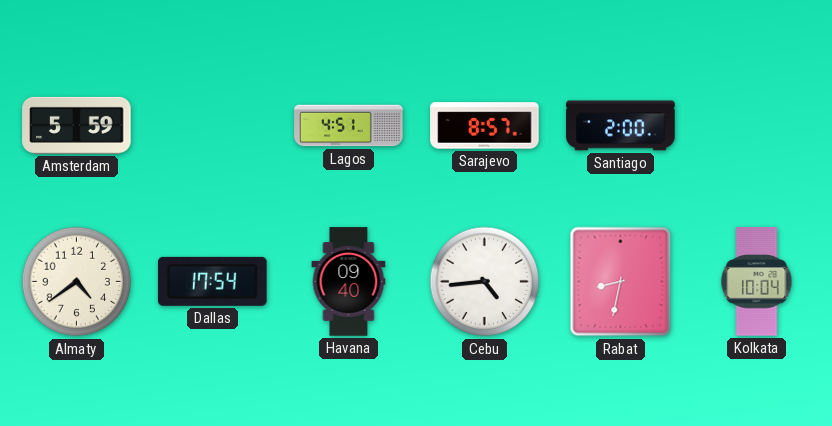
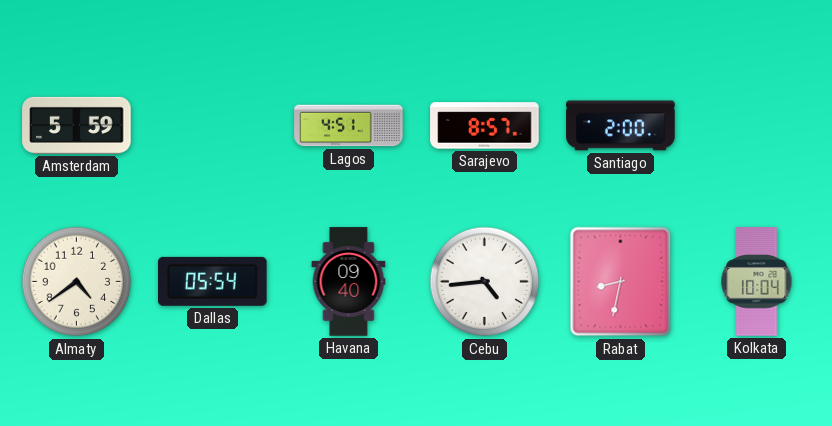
Dallas: 17:54 -> 05:54 (213, 281)
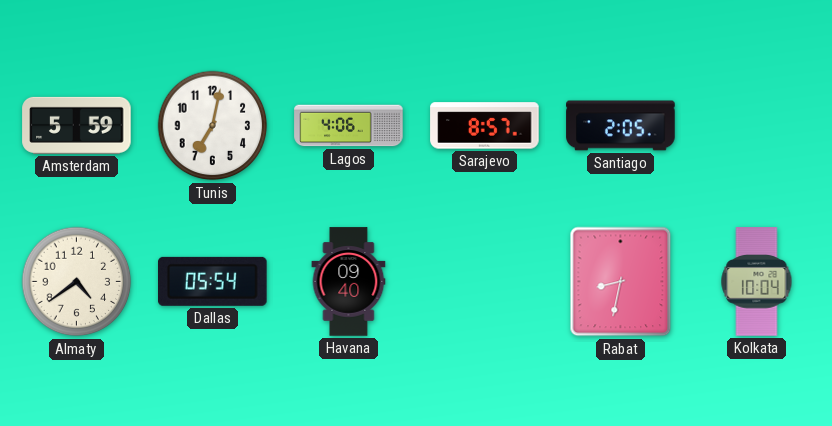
Tunis: none -> 7:02 (213, 126)
Lagos: 4:51 -> 4:06 (349, 126)
Santiago: 2:00 -> 2:05 (621, 126)
Cebu: 4:44 -> none (485, 282)
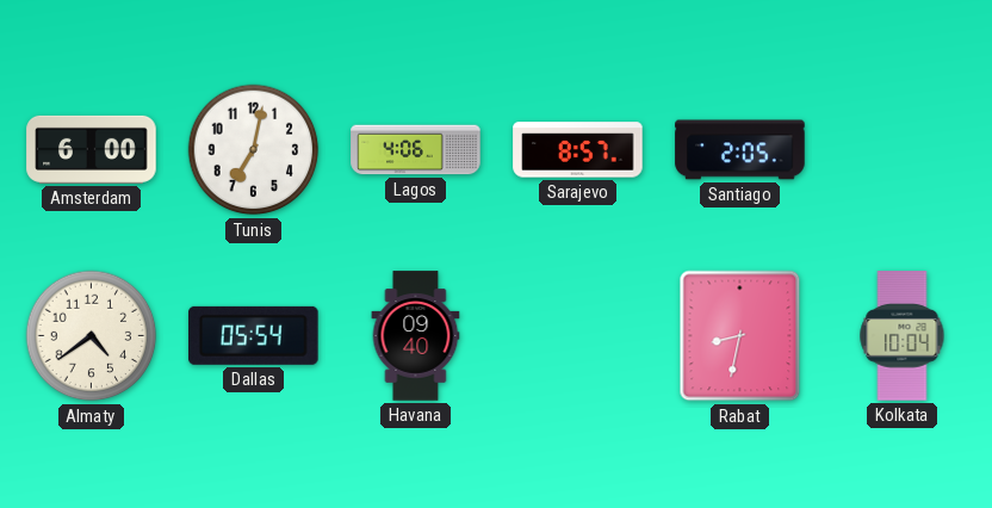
Amsterdam: 5:59 -> 6:00 (92, 149)
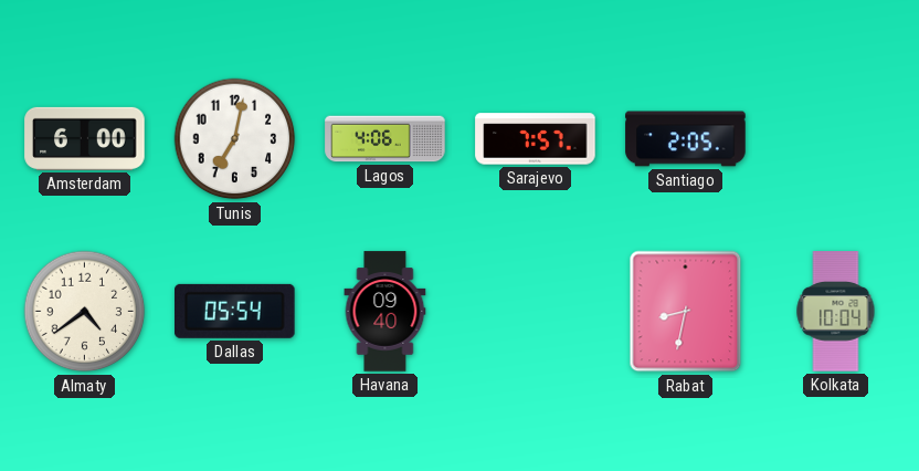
Sarajevo: 8:57 -> 7:57 (536, 139)
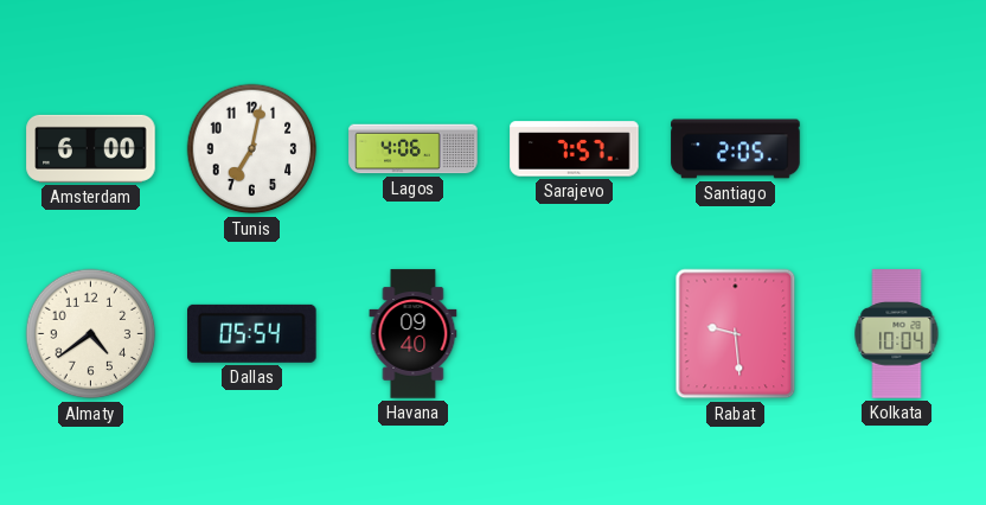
Rabat: 8:32 -> 9:29 (736, 334)
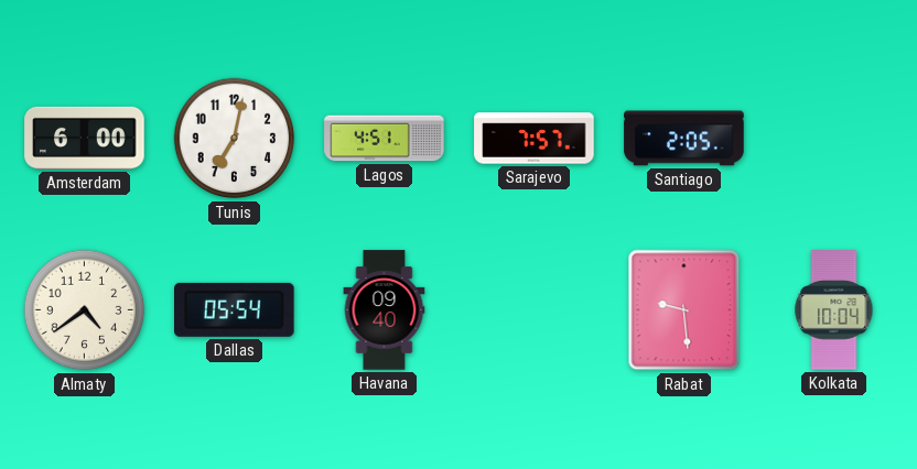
Lagos: 4:06 -> 4:51 (385, 139)
